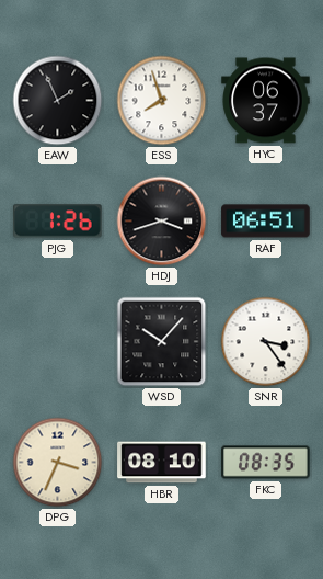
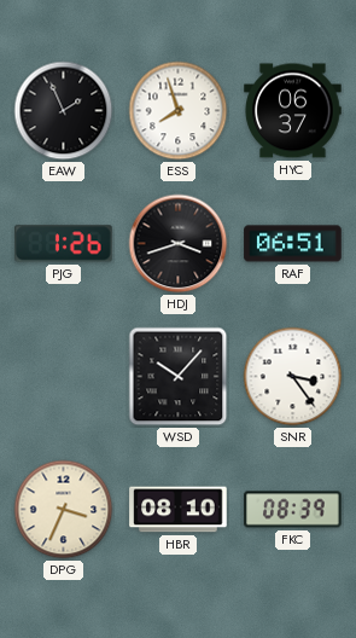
FKC: 08:35 -> 08:39 (293, 510)
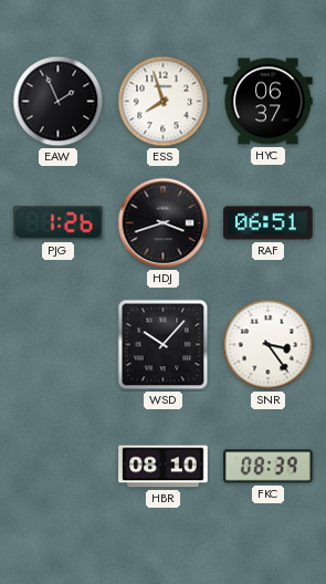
DPG: 3:34 -> none (64, 510)
